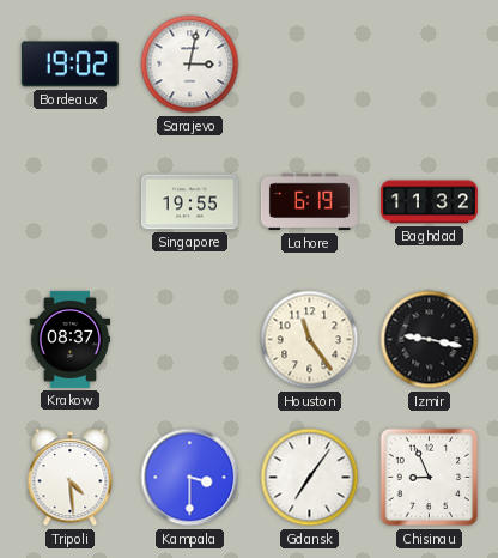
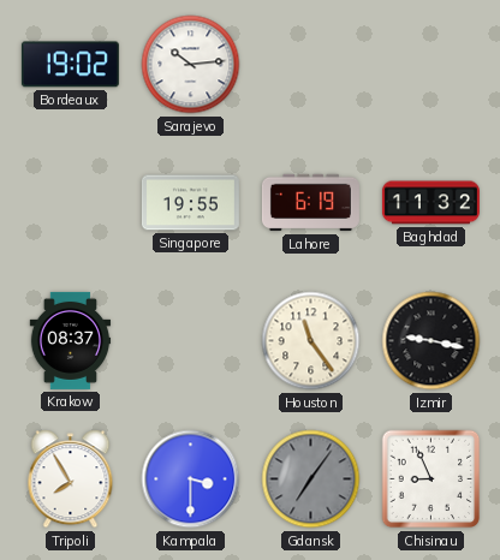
Sarajevo: 3:02 -> 10:14 (191, 65)
Tripoli: 4:29 -> 7:55 (71, 479)
Gdansk dial: white -> grey (311, 479)
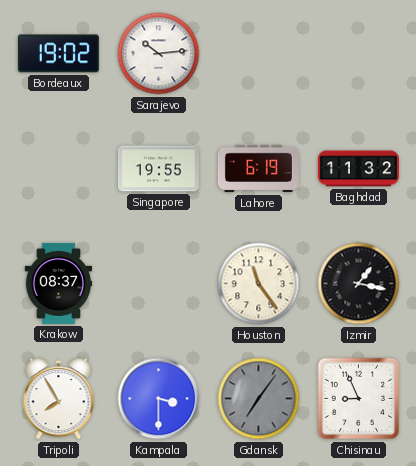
Izmir: 9:17 -> 1:17 (359, 284)
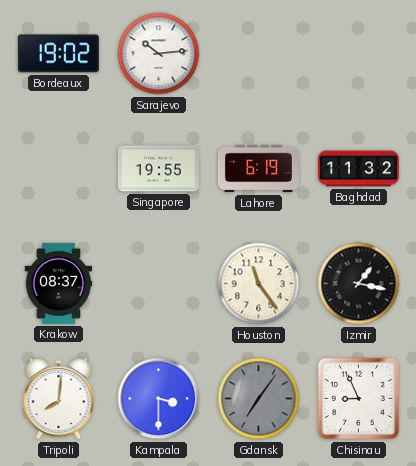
Tripoli: 7:55 -> 8:01 (59, 399)
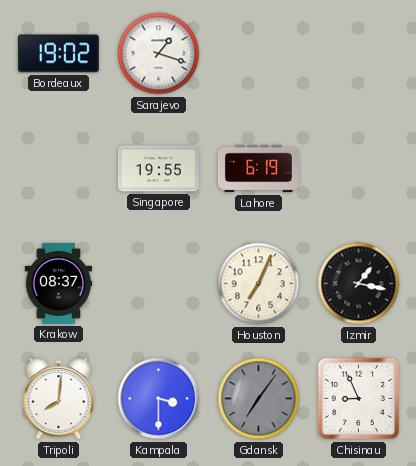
Sarajevo: 10:14 -> 1:18 (159, 54)
Baghdad: 11:32 -> none (358, 169)
Houston: 11:24 -> 7:04 (259, 284)
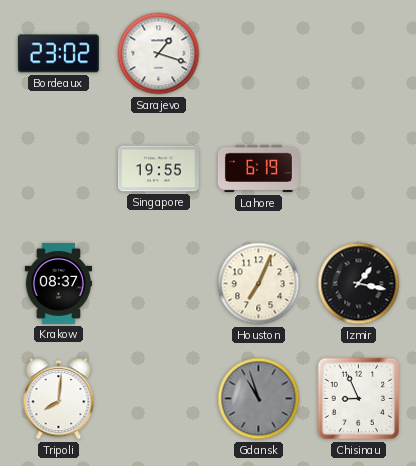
Bordeaux: 19:02 -> 23:02 (58, 54)
Kampala: 3:30 -> none (159, 399)
Gdansk: 7:06 -> 10:57 (259, 399)
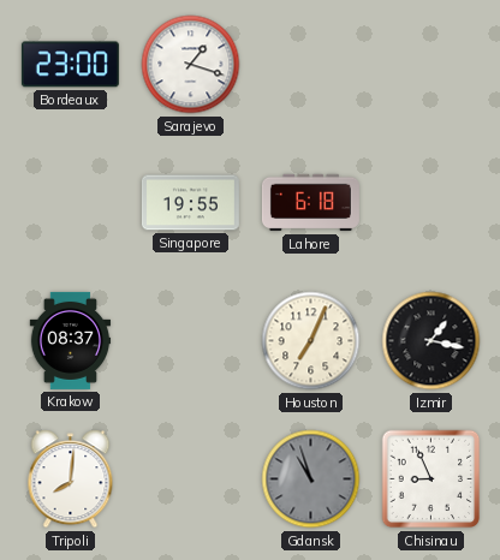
Bordeaux: 23:02 -> 23:00 (70, 65)
Lahore: 6:19 -> 6:18 (310, 203)
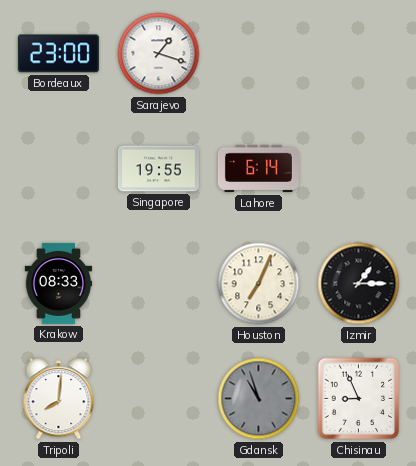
Lahore: 6:18 -> 6:14 (258, 169)
Krakow: 08:37 -> 08:33 (59, 283)
Izmir: 1:17 -> 1:15 (359, 284)
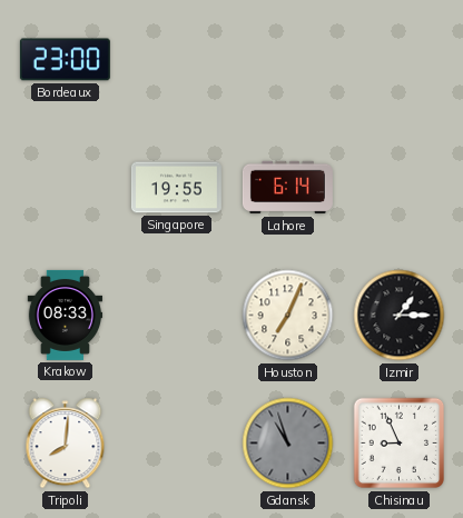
Sarajevo: 1:18 -> none (159, 54)
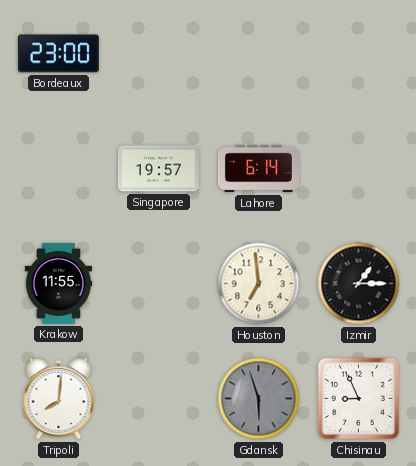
Singapore: 19:55 -> 19:57 (158, 169)
Krakow: 08:33 -> 11:55 (59, 283)
Houston: 7:04 -> 6:59 (259, 284)
Gdansk: 10:57 -> 5:57 (259, 399)
